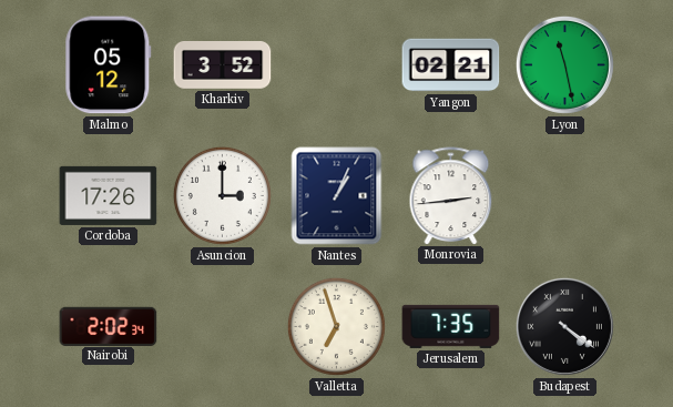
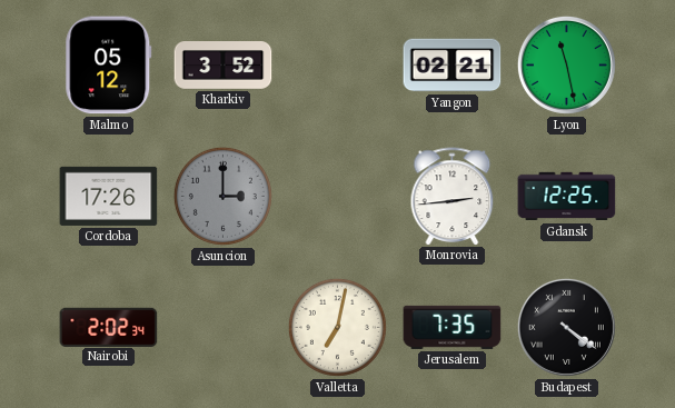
Asuncion dial: white -> grey (222, 196)
Nantes: 1:04 -> none (337, 196)
Gdansk: none -> 12:25 (567, 197)
Valletta: 6:57 -> 7:02 (337, 327)
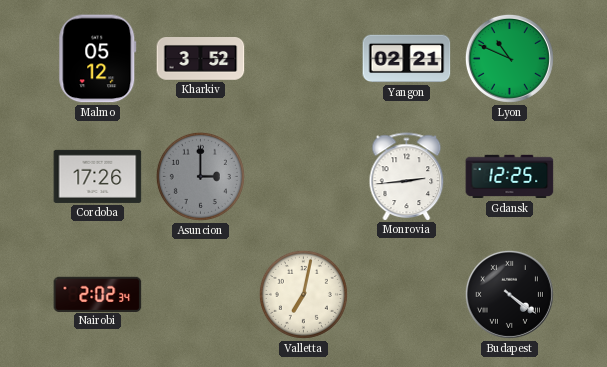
Lyon: 11:28 -> 10:49 (509, 58)
Jerusalem: 7:35 -> none (453, 327)
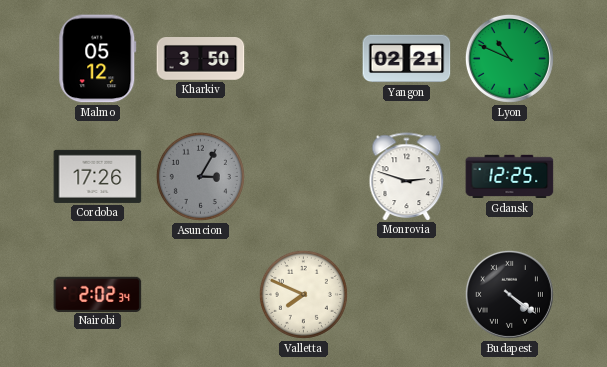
Kharkiv: 3:52 -> 3:50 (201, 59)
Asuncion: 3:00 -> 3:05 (200, 176)
Monrovia: 2:44 -> 2:48 (407, 176)
Valletta: 7:02 -> 7:49 (303, 294)
